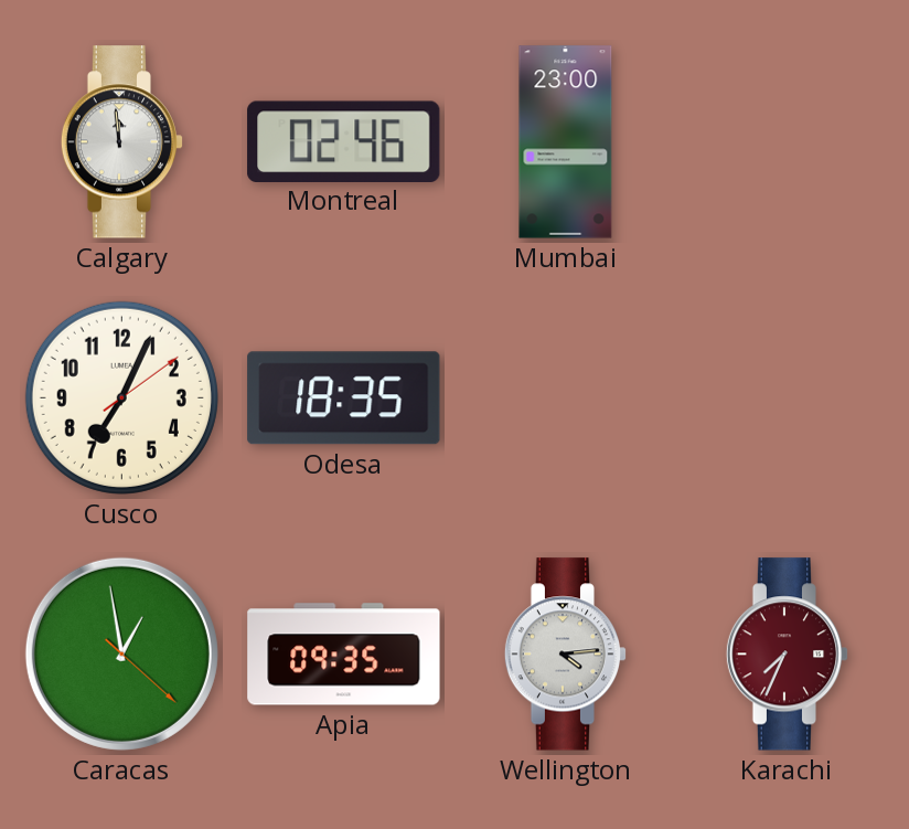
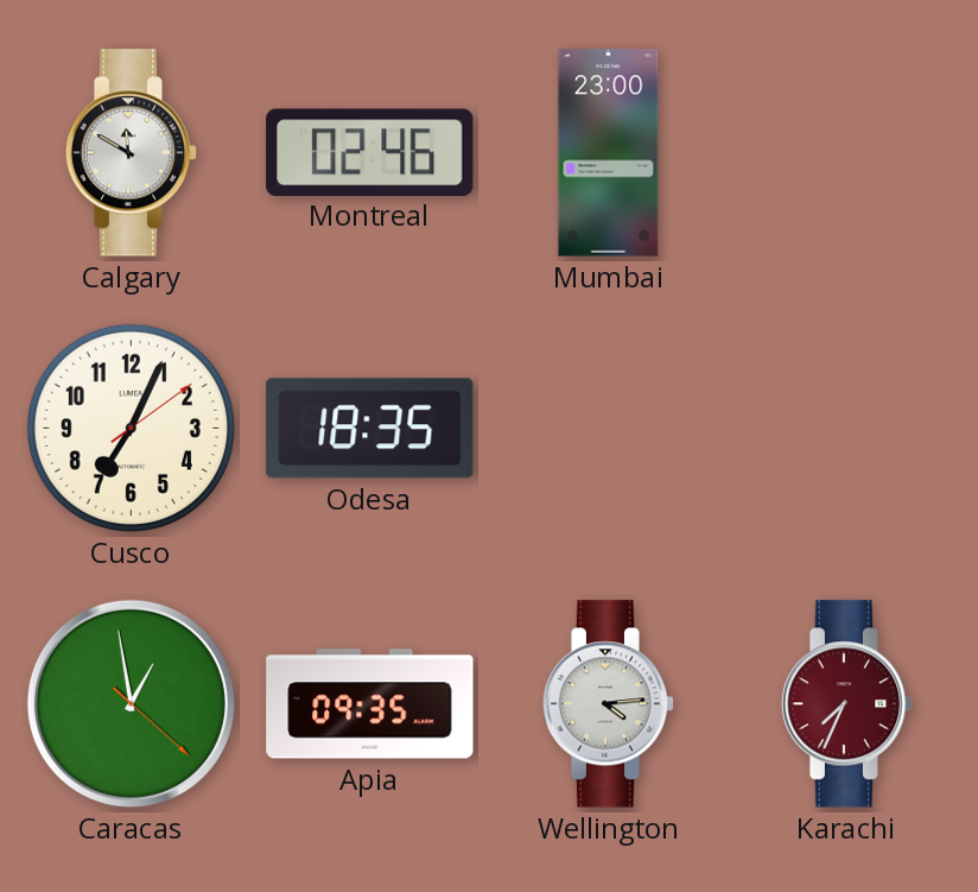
Calgary: 11:59 -> 11:50 (132, 153)
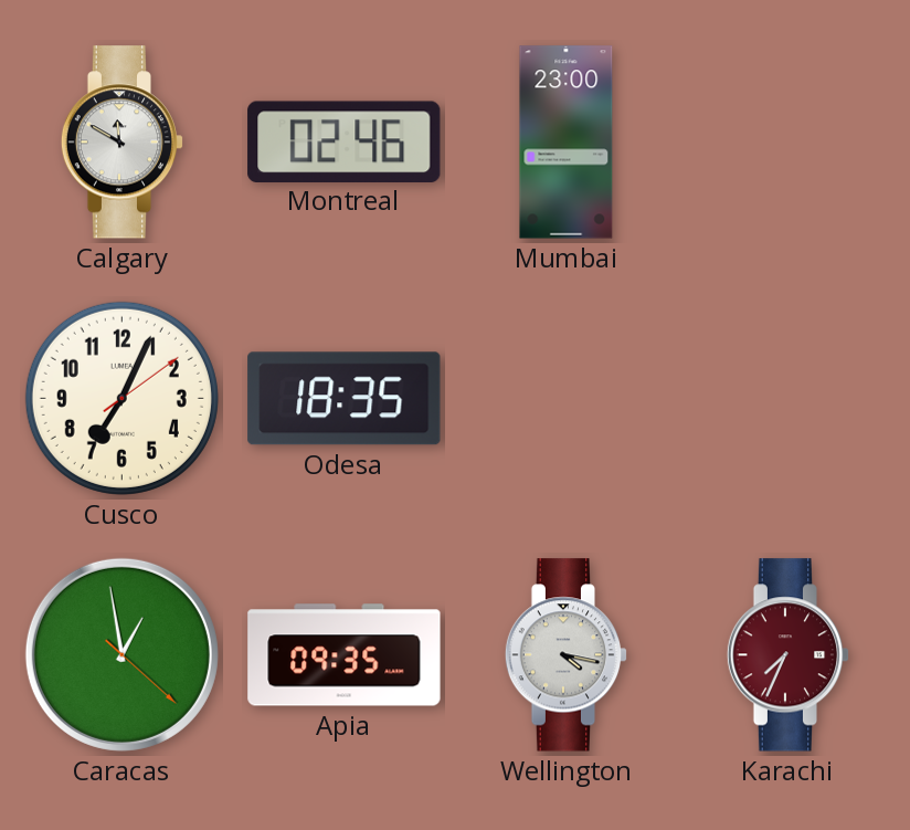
Wellington: 4:14 -> 4:17 (567, 655)
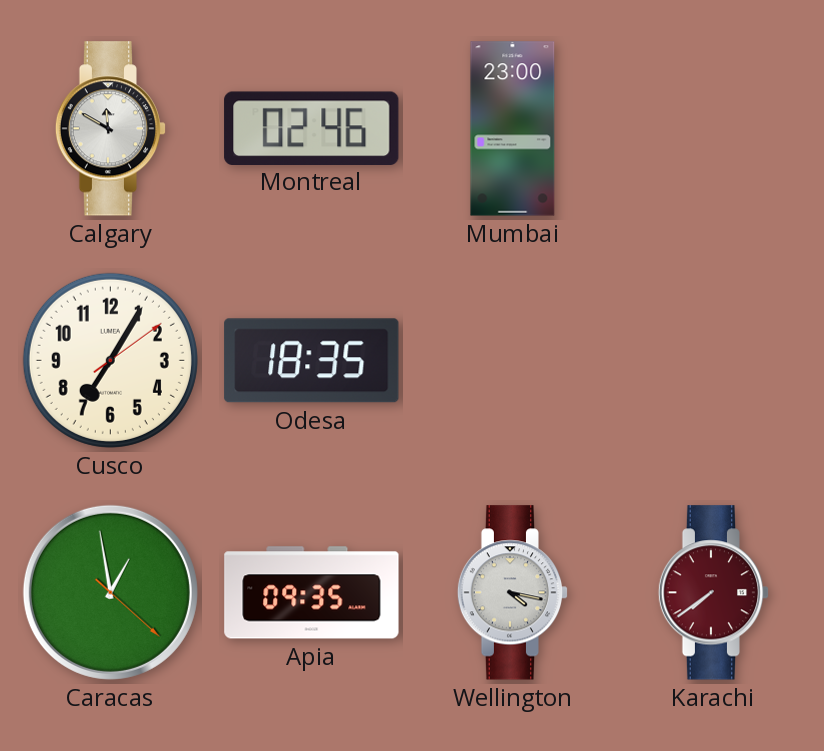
Cusco: 7:04 -> 7:05 (110, 360)
Karachi: 7:34 -> 7:39 (714, 593)
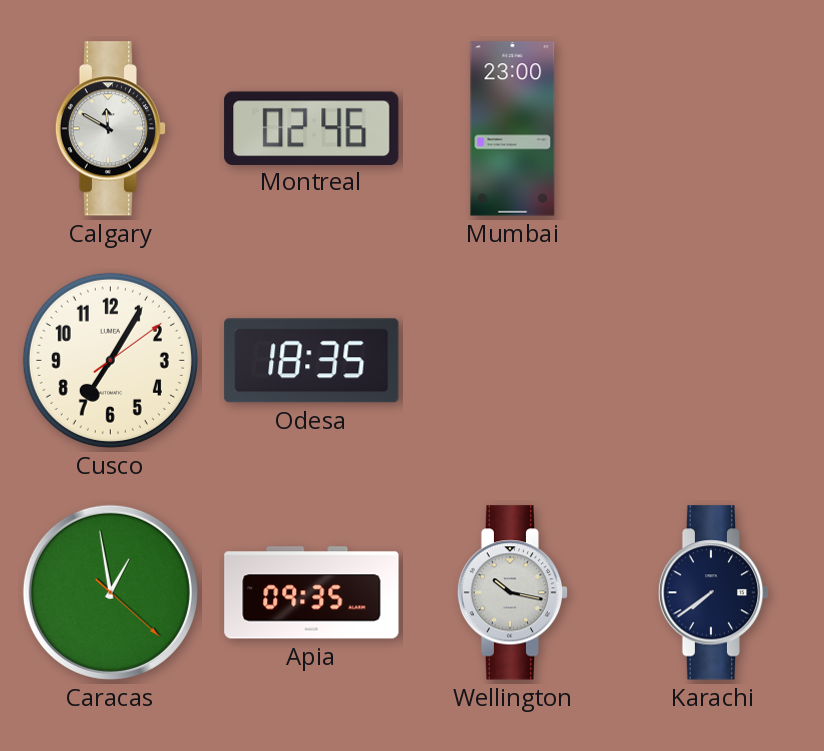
Wellington: 4:17 -> 10:17 (513, 593)
Karachi dial: burgundy -> navy (714, 593)
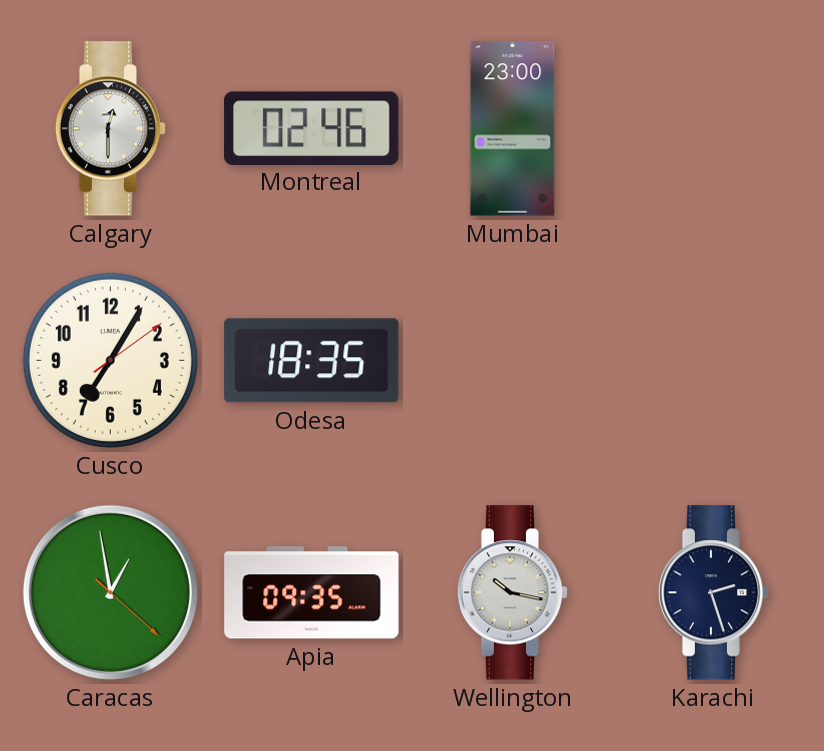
Calgary: 11:50 -> 12:30 (111, 129)
Karachi: 7:39 -> 2:27 (714, 593)
